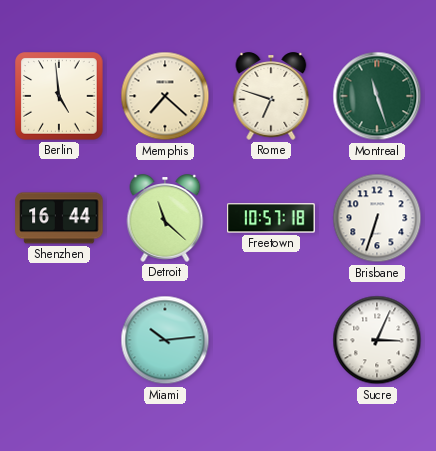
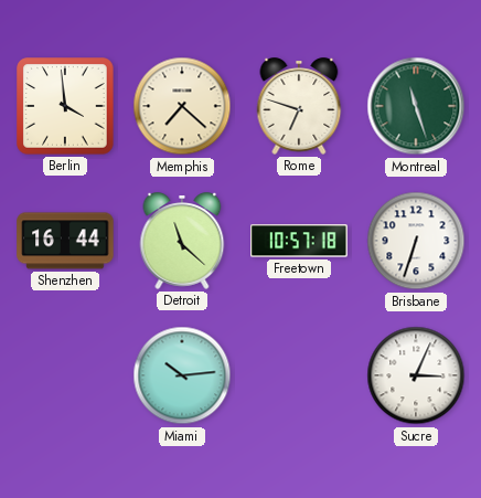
Berlin: 4:59 -> 3:59 (65, 106)
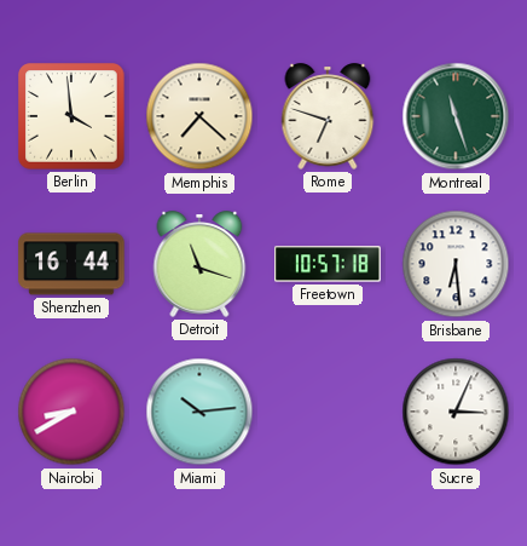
Detroit: 11:22 -> 11:18 (199, 264)
Brisbane: 6:33 -> 6:29 (456, 264)
Nairobi: none -> 8:40 (71, 412)
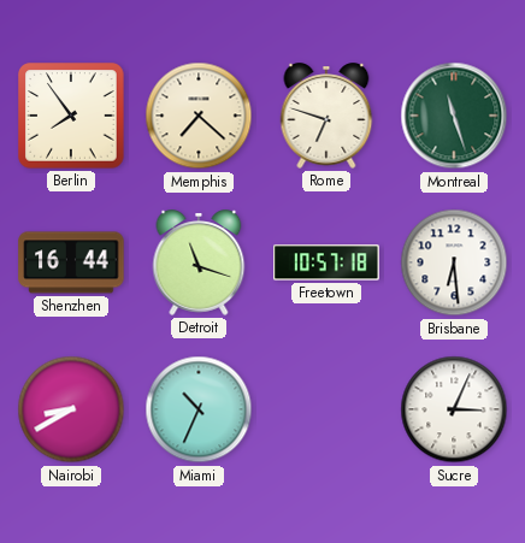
Berlin: 3:59 -> 7:54 (71, 116)
Miami: 10:14 -> 10:34 (199, 409)
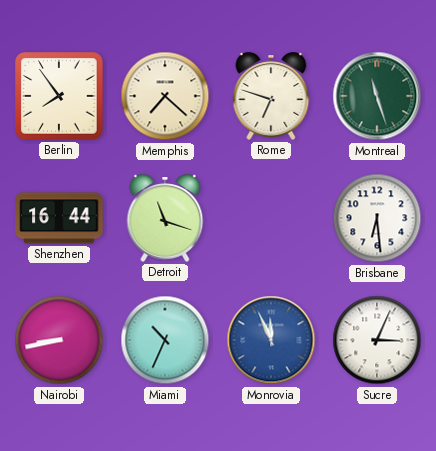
Freetown: 10:57 -> none (326, 262)
Nairobi: 8:40 -> 8:43 (59, 340)
Monrovia: none -> 11:56 (271, 340)
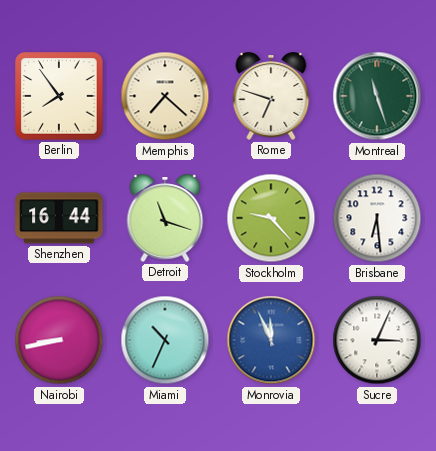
Stockholm: none -> 9:23 (271, 218)
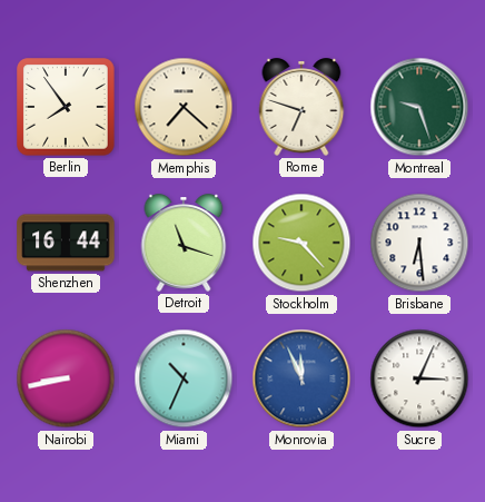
Montreal: 11:27 -> 9:27 (419, 107)
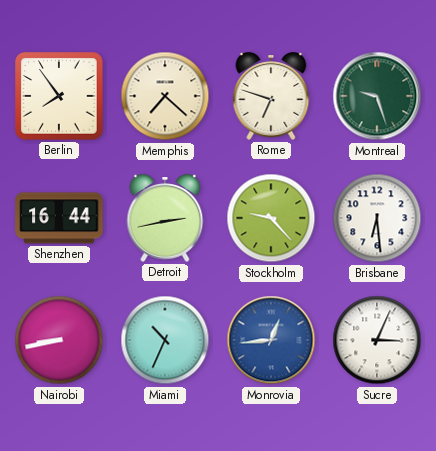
Detroit: 11:18 -> 2:43 (165, 218)
Monrovia: 11:56 -> 12:44 (271, 340)
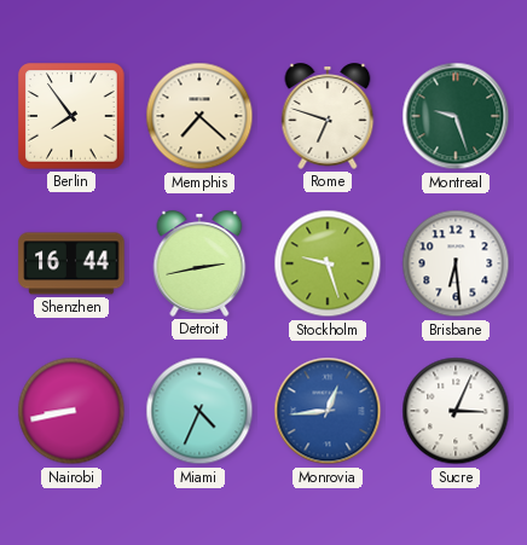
Stockholm: 9:23 -> 9:27 (328, 263)
Miami: 10:34 -> 4:34 (199, 411)
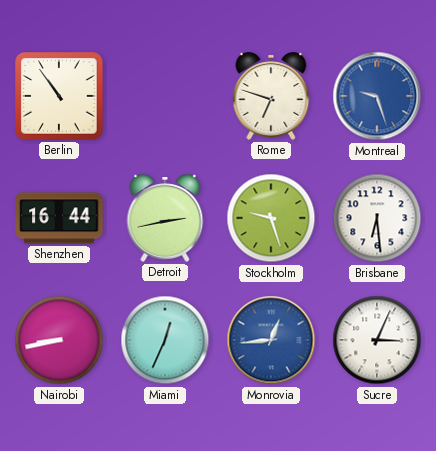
Berlin: 7:54 -> 10:54 (59, 96)
Memphis: 7:22 -> none (199, 116)
Montreal dial: green -> blue (377, 96)
Miami: 4:34 -> 12:34 (165, 340)
